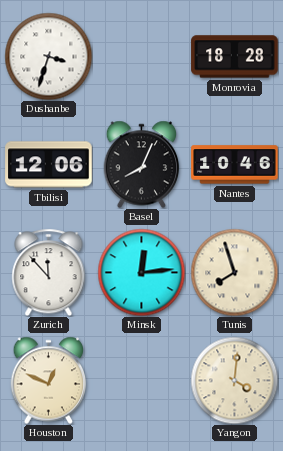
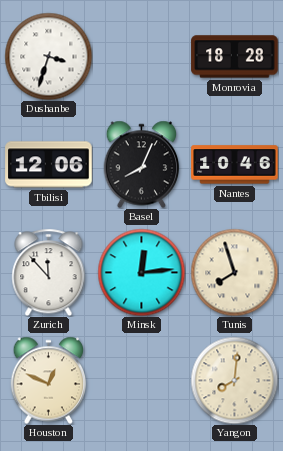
Yangon: 4:01 -> 8:01 (234, 380)
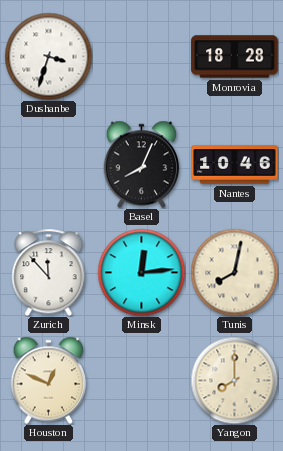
Tbilisi: 12:06 -> none (49, 165)
Tunis: 7:57 -> 8:02 (234, 272)
Yangon: 8:01 -> 8:00 (234, 380)
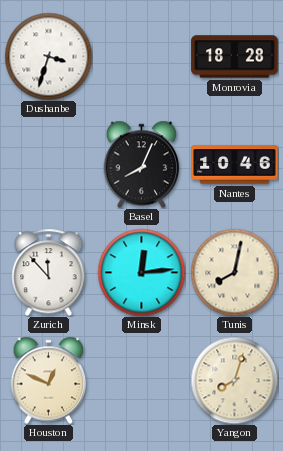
Yangon: 8:00 -> 8:03 (234, 380)
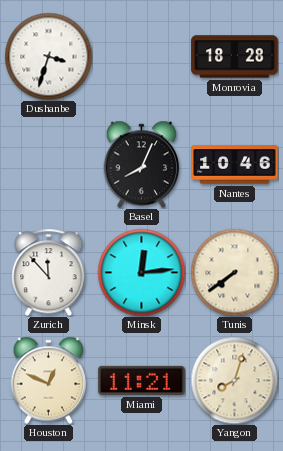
Tunis: 8:02 -> 7:39 (234, 272)
Miami: none -> 11:21 (142, 380)
